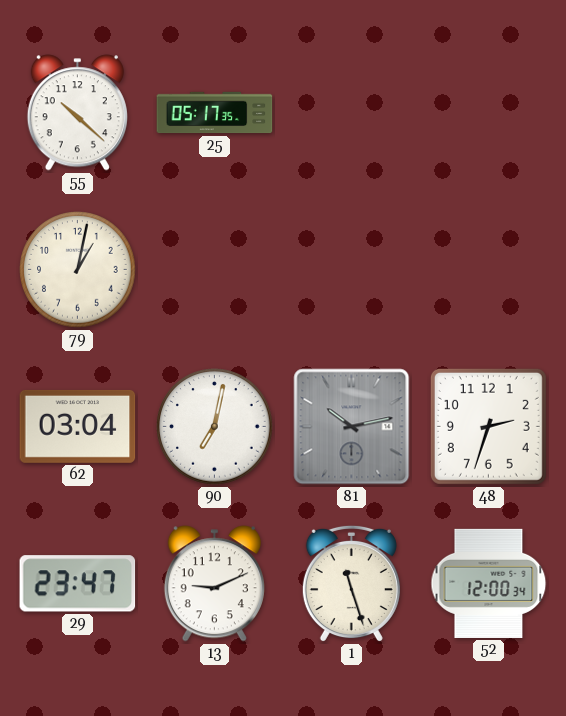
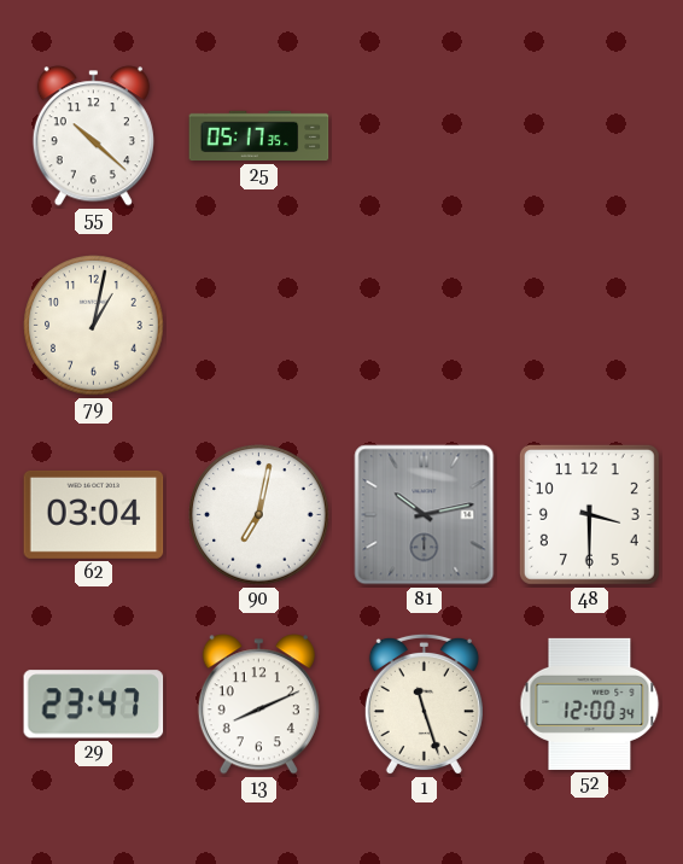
48: 2:33 -> 3:30 (589, 514)
13: 9:11 -> 8:11 (258, 705)
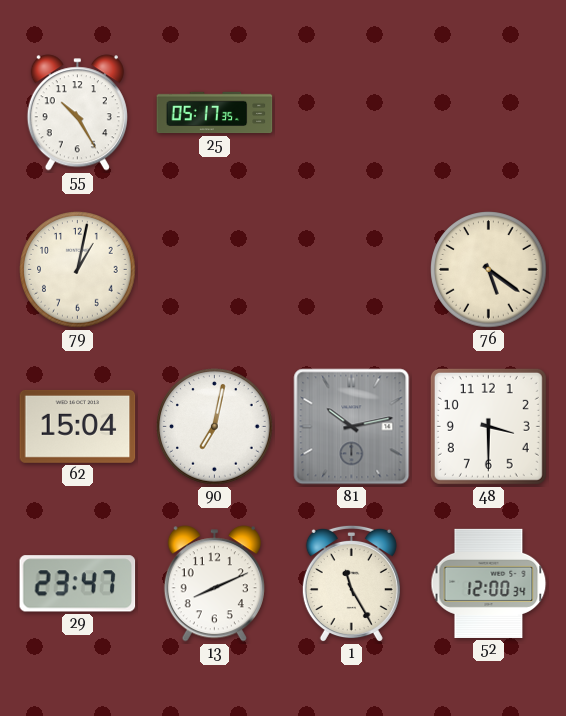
55: 10:22 -> 10:25 (77, 113)
76: none -> 5:21 (489, 270)
62: 03:04 -> 15:04 (78, 426)
1: 11:27 -> 11:25 (351, 584)
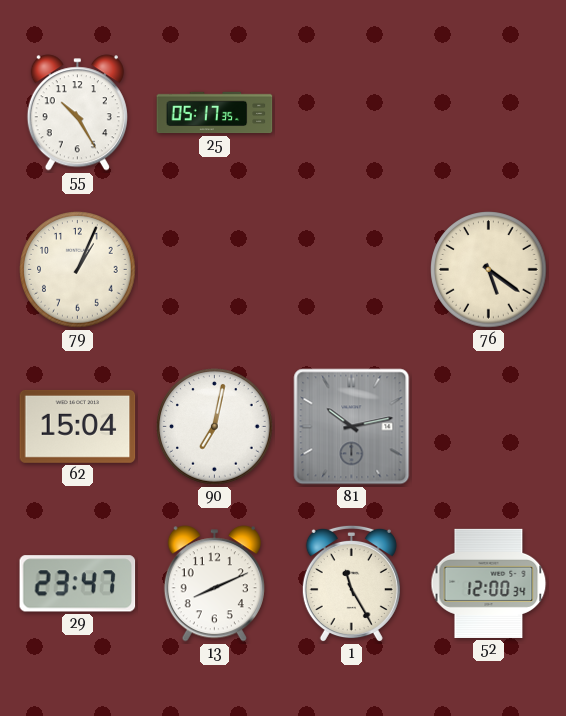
79: 1:02 -> 1:04 (78, 270)
48: 3:30 -> none (488, 426)
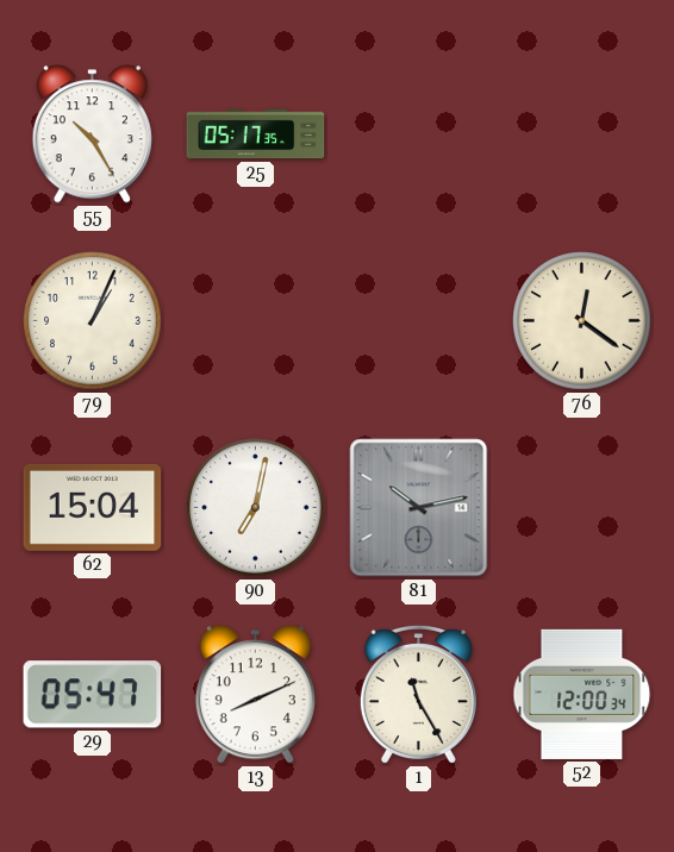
76: 5:21 -> 12:21 (582, 321)
29: 23:47 -> 05:47 (93, 695)
